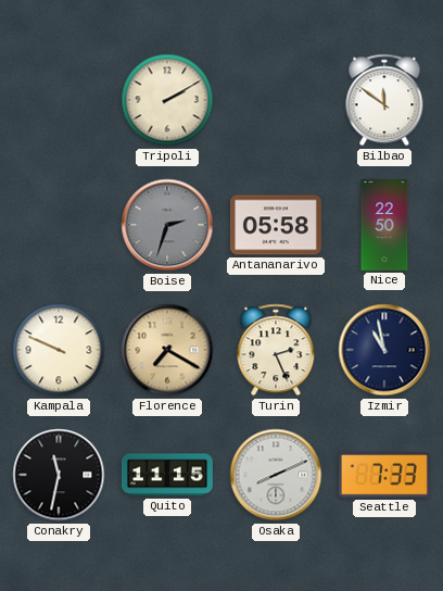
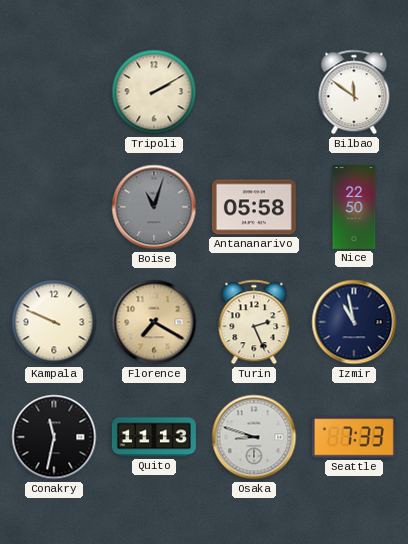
Boise: 2:33 -> 11:03 (154, 207)
Quito: 11:15 -> 11:13 (154, 437)
Osaka: 8:11 -> 8:48 (254, 437)
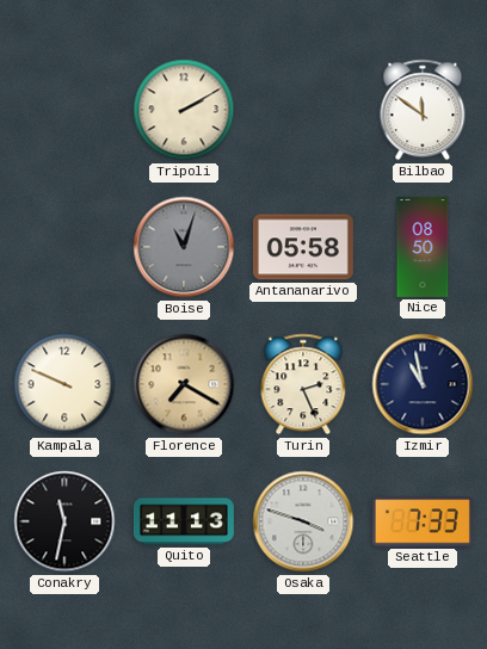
Nice: 22:50 -> 08:50 (423, 247)
Osaka: 8:48 -> 3:48 (303, 521)
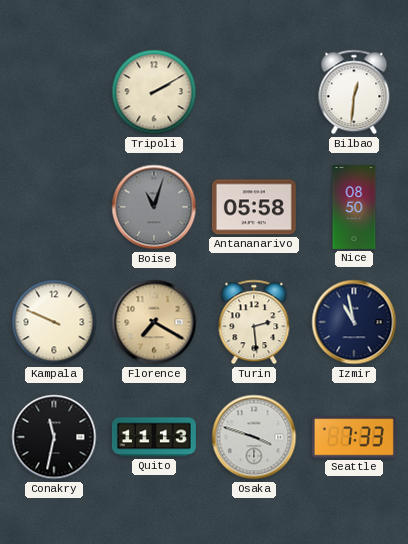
Bilbao: 11:51 -> 12:31 (354, 92)
Turin: 2:26 -> 2:29 (254, 322)
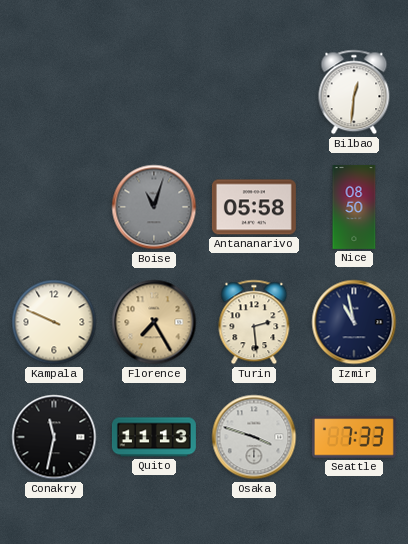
Tripoli: 2:10 -> none (154, 92)
Florence: 7:20 -> 7:25 (154, 322)
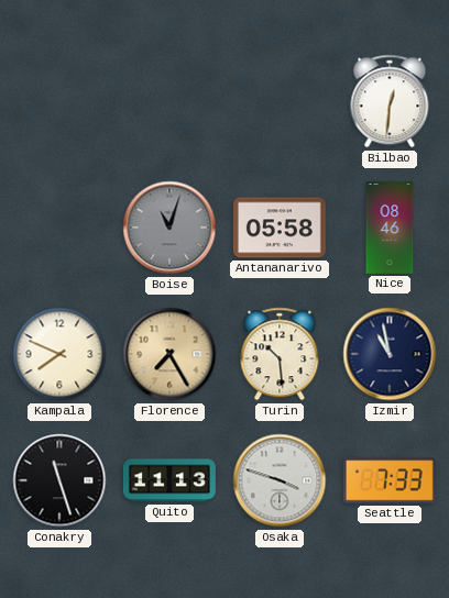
Nice: 08:50 -> 08:46 (390, 228)
Kampala: 9:49 -> 7:49 (59, 354)
Turin: 2:29 -> 10:29 (280, 354)
Conakry: 11:32 -> 11:27 (59, 480)
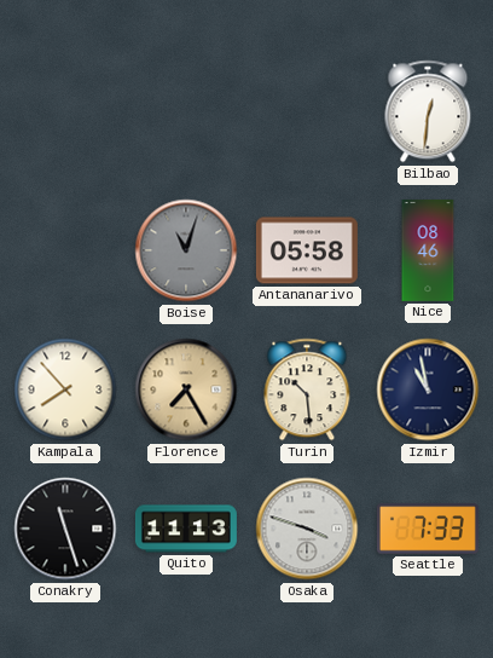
Kampala: 7:49 -> 7:53 (65, 389)
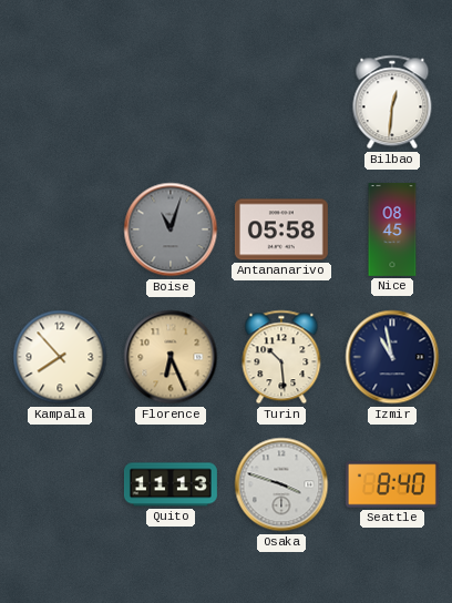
Nice: 08:46 -> 08:45 (392, 229)
Florence: 7:25 -> 6:26 (171, 357)
Conakry: 11:27 -> none (65, 529)
Seattle: 7:33 -> 8:40 (392, 484)
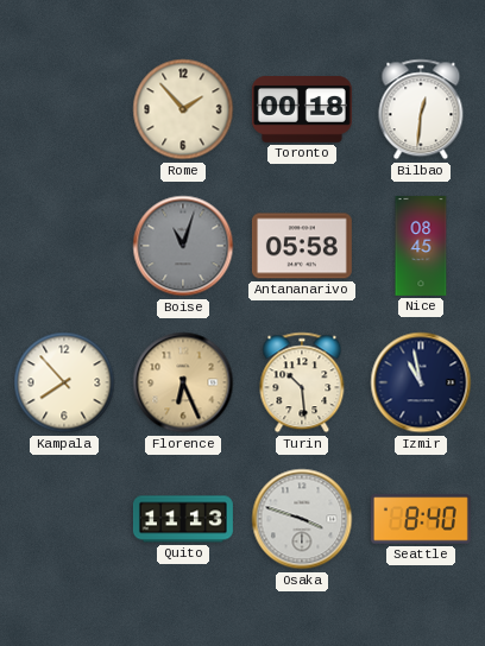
Rome: none -> 1:53 (183, 109)
Toronto: none -> 00:18 (302, 110)
